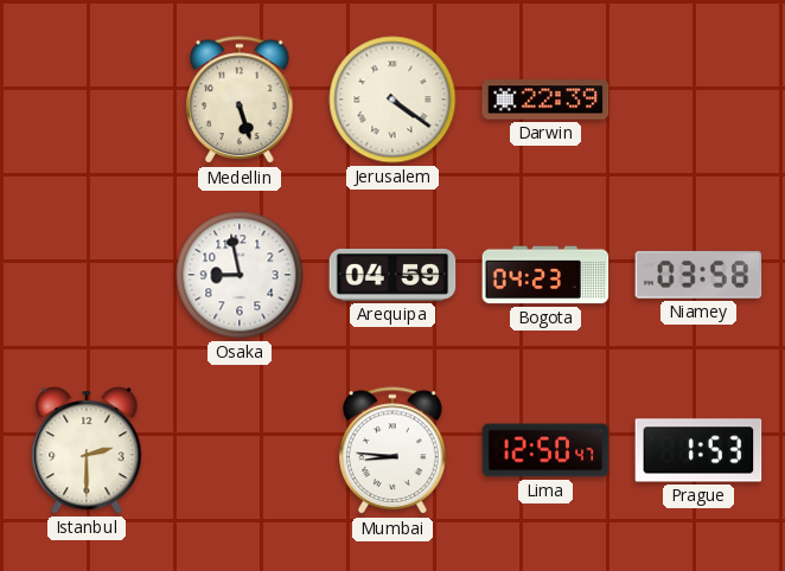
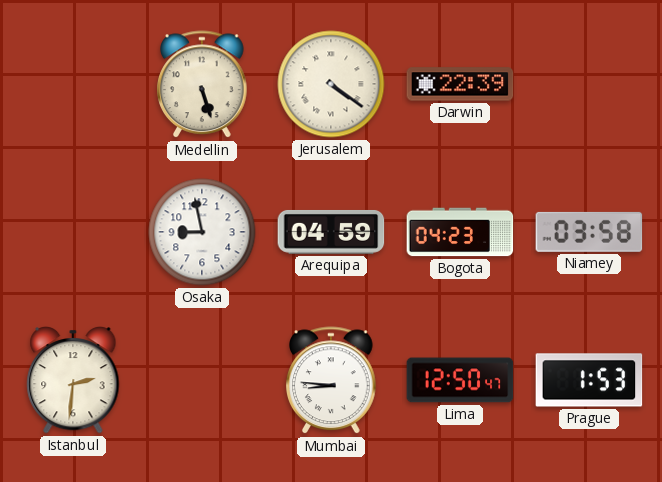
Istanbul: 2:30 -> 2:31 (73, 381)
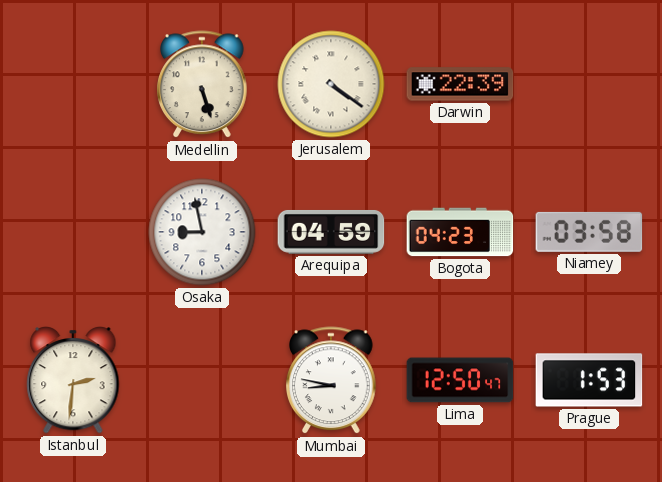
Mumbai: 8:46 -> 8:47 (332, 381)
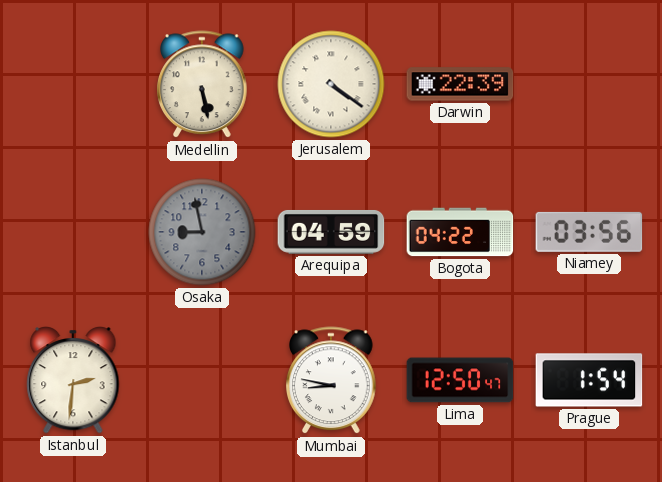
Medellin: 5:27 -> 5:28 (203, 85)
Osaka dial: white -> grey (202, 232)
Bogota: 04:23 -> 04:22 (460, 232)
Niamey: 03:58 -> 03:56 (589, 232)
Prague: 1:53 -> 1:54 (589, 380)
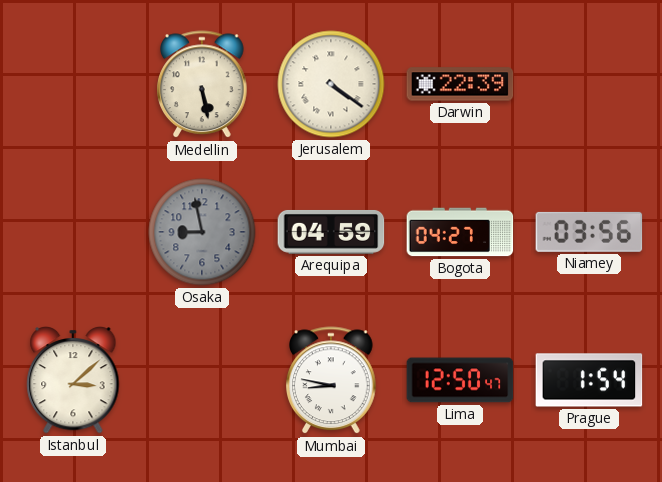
Bogota: 04:22 -> 04:27 (460, 232)
Istanbul: 2:31 -> 3:08 (73, 381)
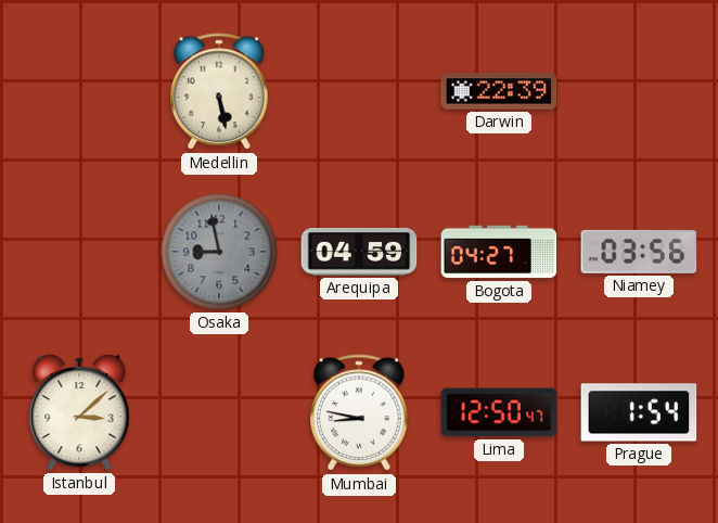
Jerusalem: 4:21 -> none (331, 84)
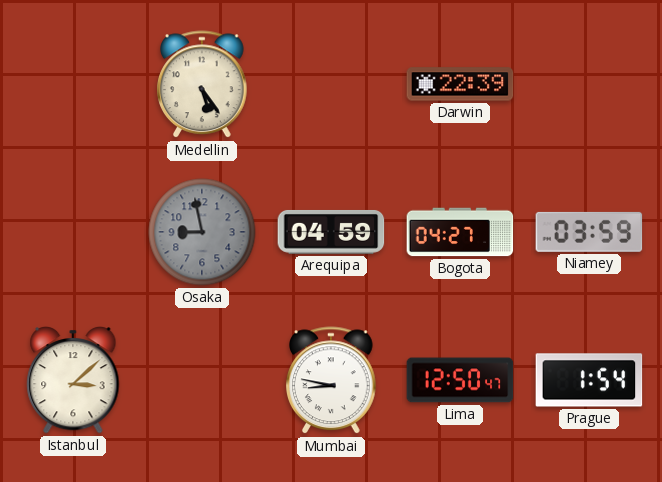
Medellin: 5:28 -> 5:24 (203, 85)
Niamey: 03:56 -> 03:59 (589, 232)
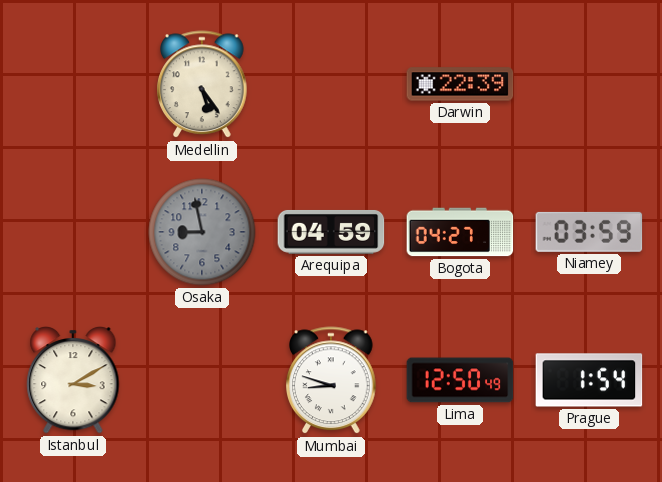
Istanbul: 3:08 -> 3:10 (73, 381)
Mumbai: 8:47 -> 8:48 (332, 381)
Lima: 12:50:47 -> 12:50:49 (460, 380)
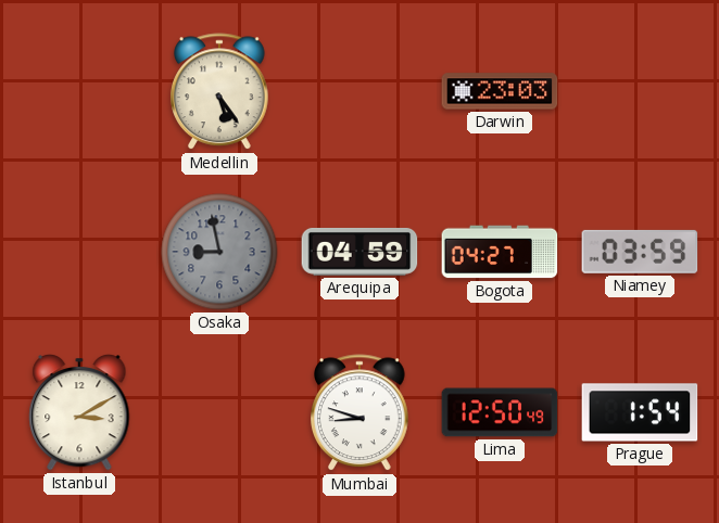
Darwin: 22:39 -> 23:03 (500, 91)
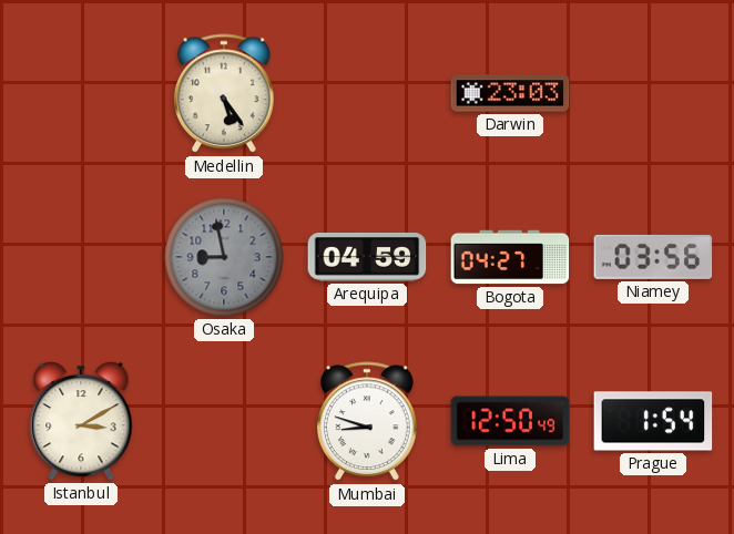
Niamey: 03:59 -> 03:56 (653, 257)
